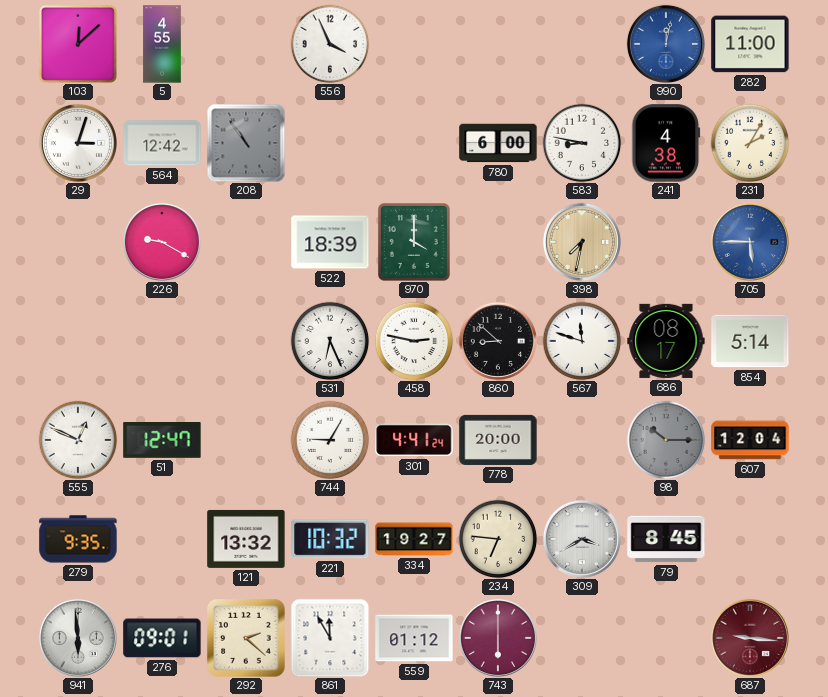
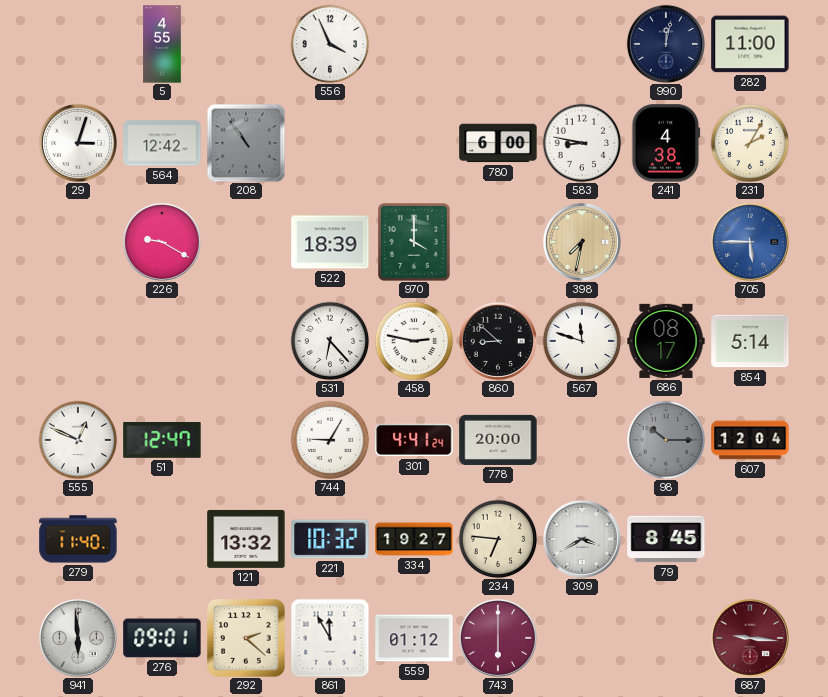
103: 12:08 -> none (78, 44)
990 dial: blue -> navy (666, 44)
531: 6:26 -> 6:23 (330, 341)
279: 9:35 -> 11:40 (78, 539)
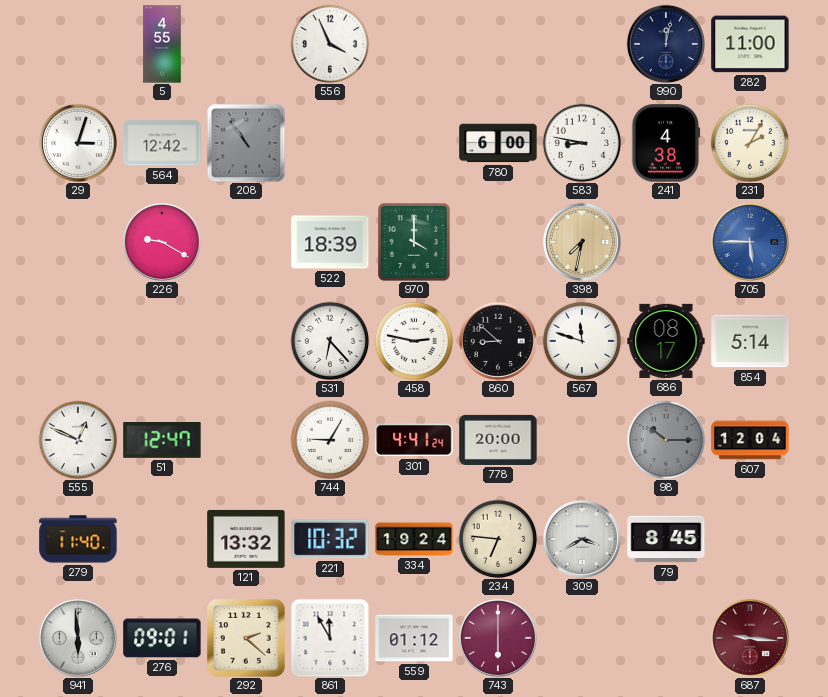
334: 19:27 -> 19:24 (414, 539)
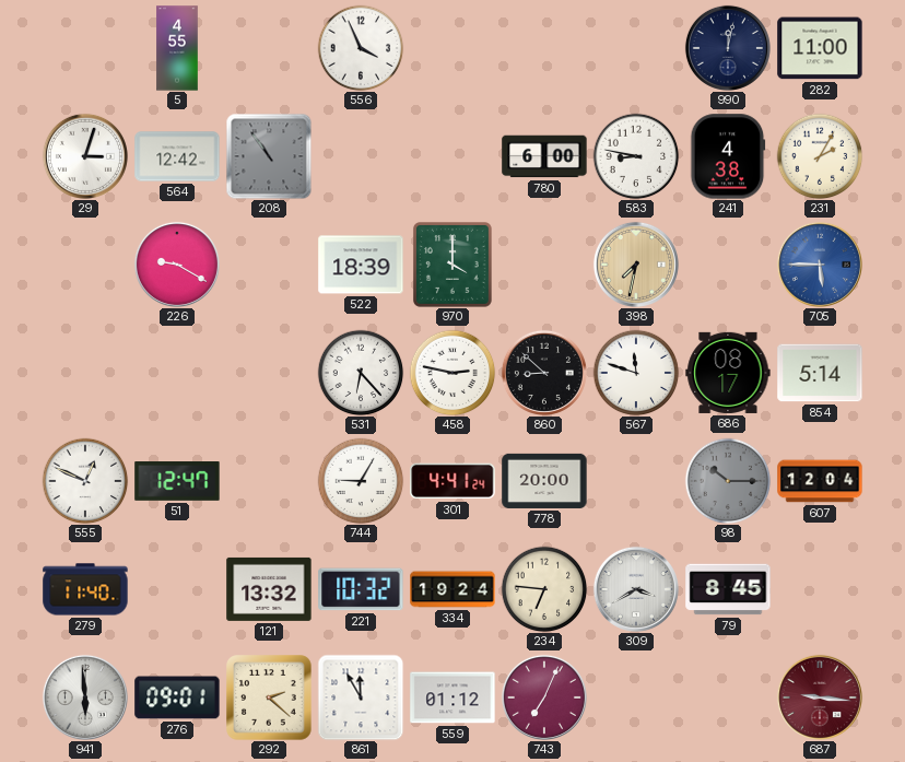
743: 6:00 -> 7:04 (544, 697)
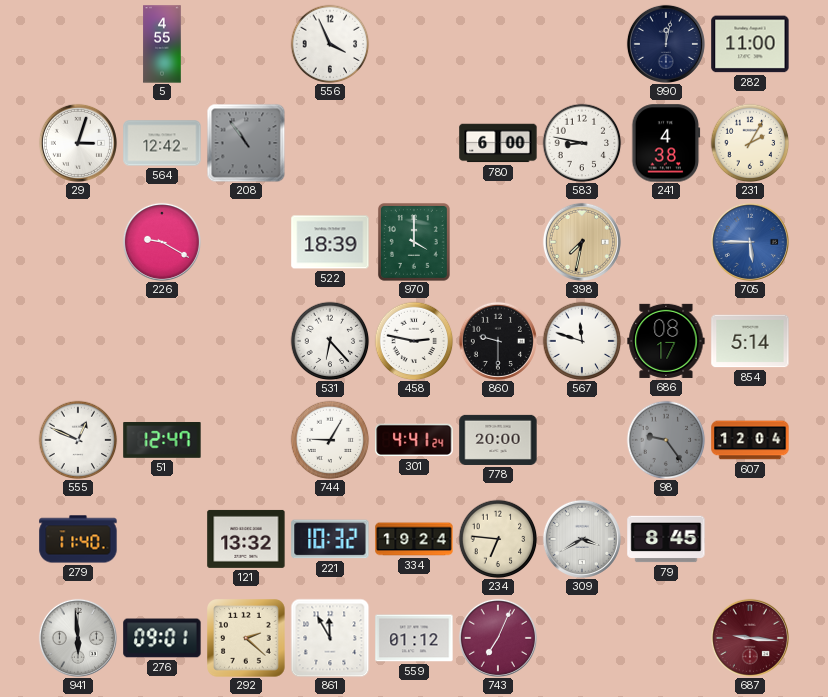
860: 8:52 -> 9:30 (498, 341)
98: 10:15 -> 9:24 (666, 440)
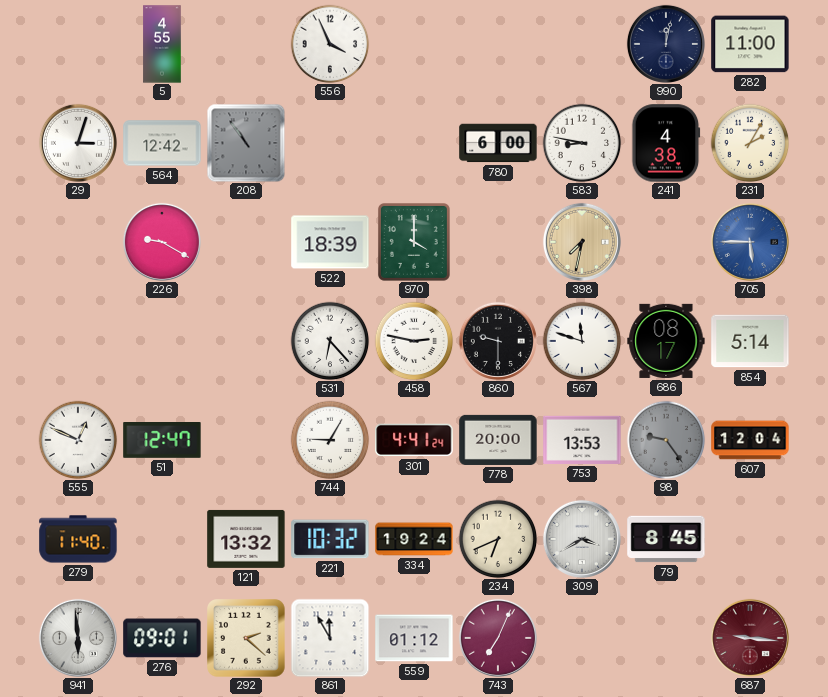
753: none -> 13:53 (582, 440)
234: 6:46 -> 6:41 (498, 539)
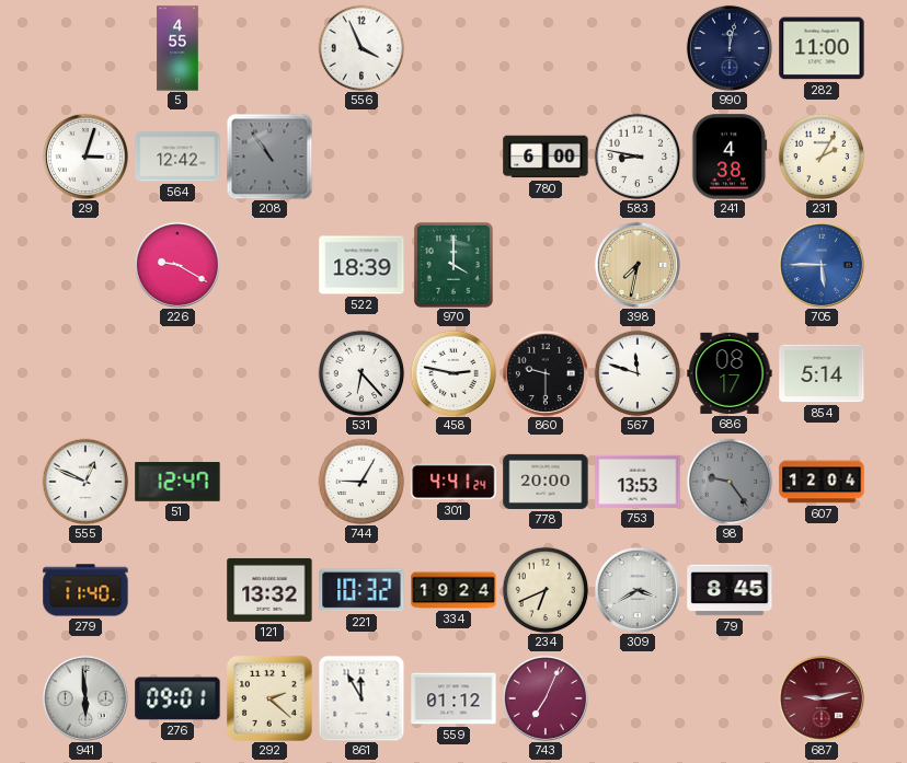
687: 9:16 -> 9:13 (822, 698)
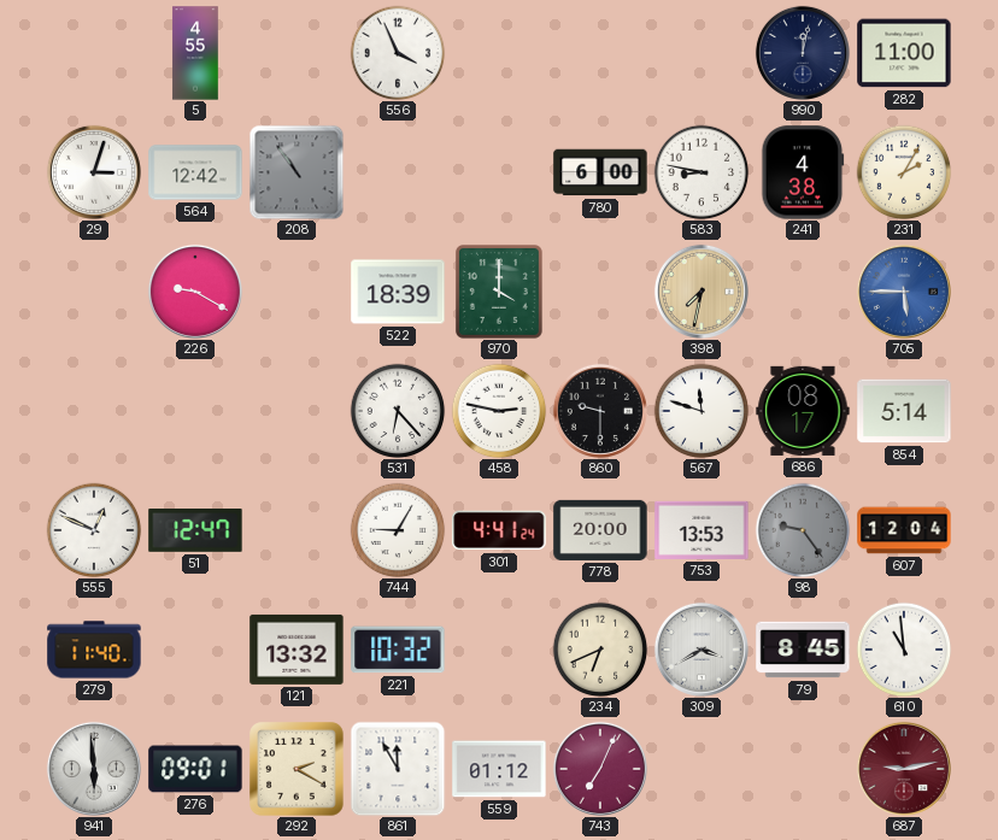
334: 19:24 -> none (453, 590)
610: none -> 10:59 (904, 650)
292: 2:22 -> 2:20 (297, 769)
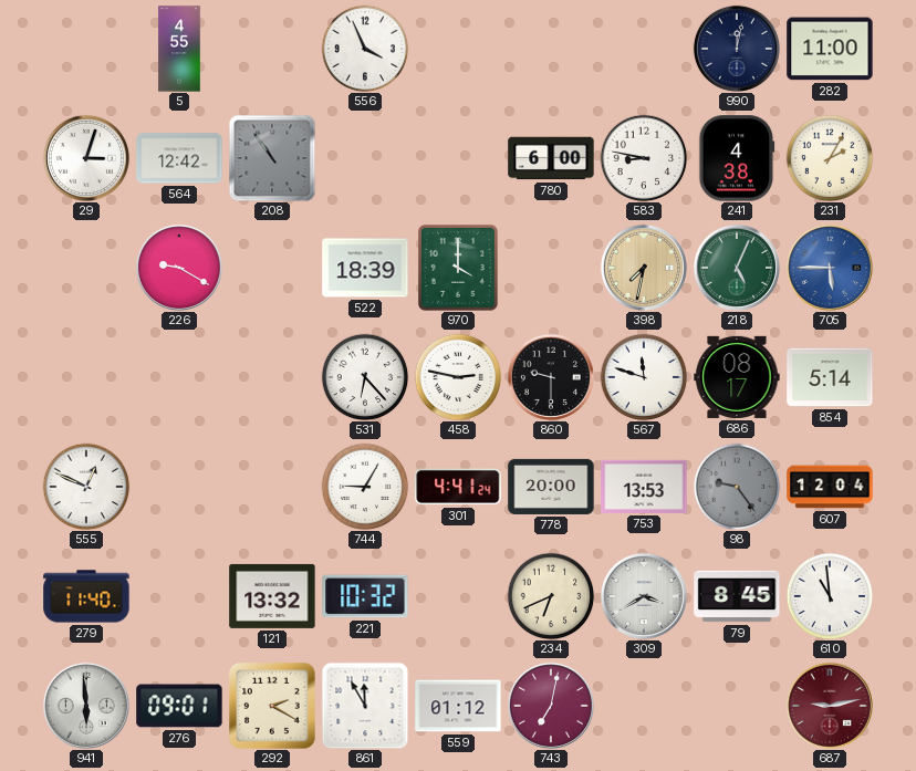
218: none -> 5:04 (737, 268)
51: 12:47 -> none (195, 531)
743: 7:04 -> 7:02 (551, 706)
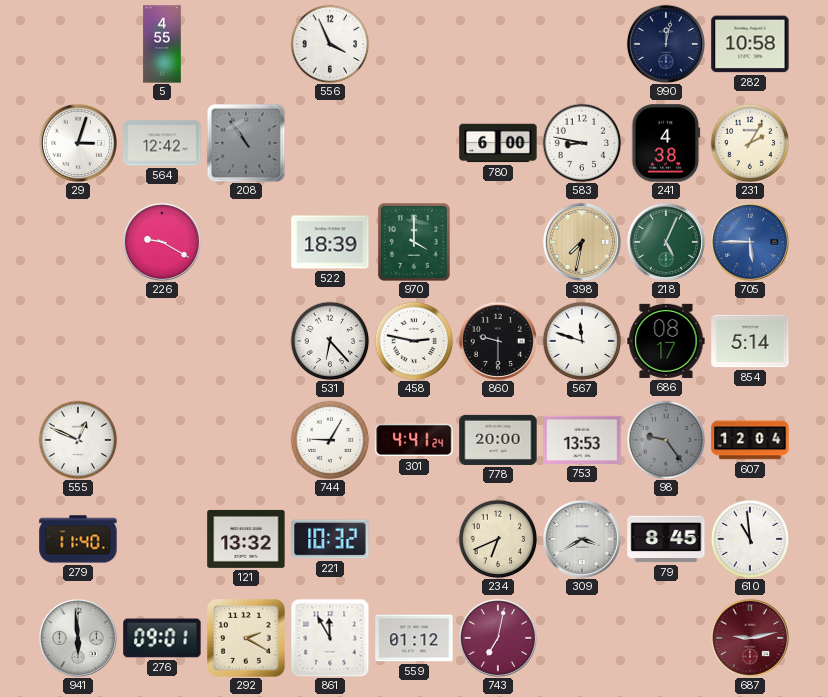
282: 11:00 -> 10:58 (750, 44)
